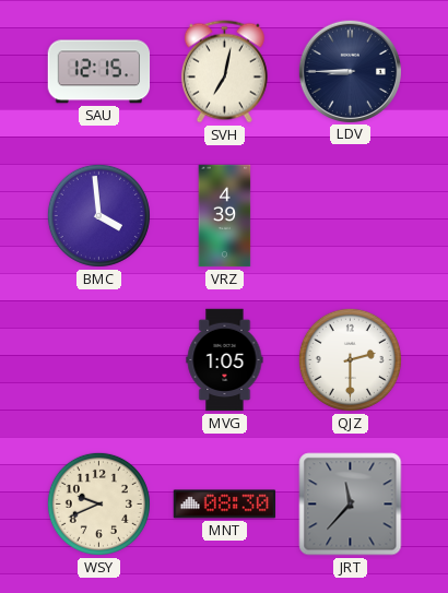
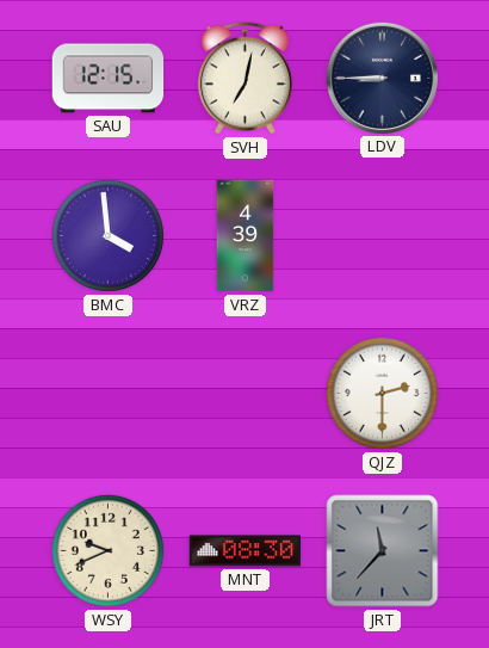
MVG: 1:05 -> none (225, 360)
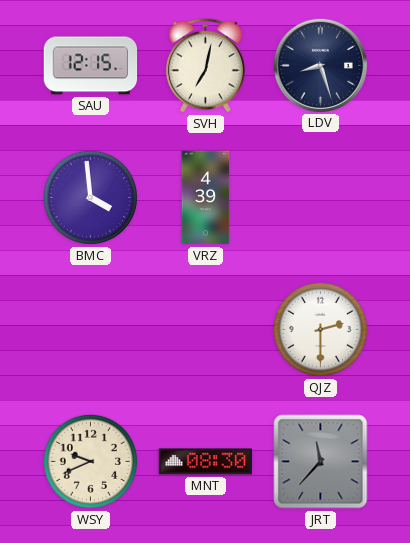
LDV: 8:45 -> 8:27 (320, 65)
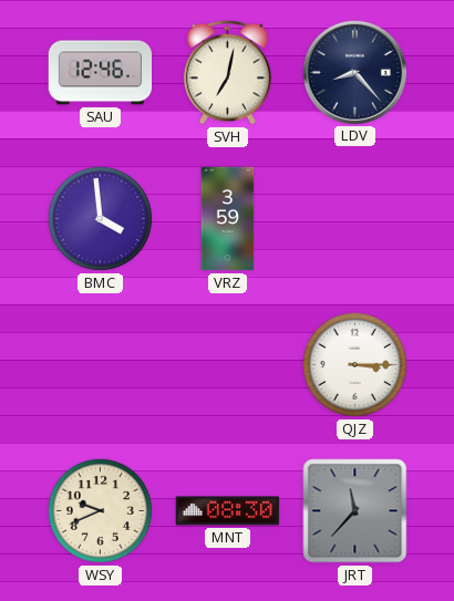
SAU: 12:15 -> 12:46 (101, 73)
LDV: 8:27 -> 8:23 (354, 72)
VRZ: 4:39 -> 3:59 (228, 219)
QJZ: 2:30 -> 3:15 (354, 364)
